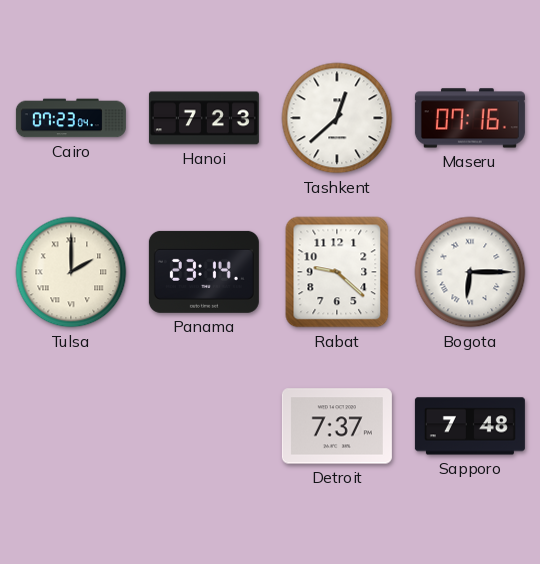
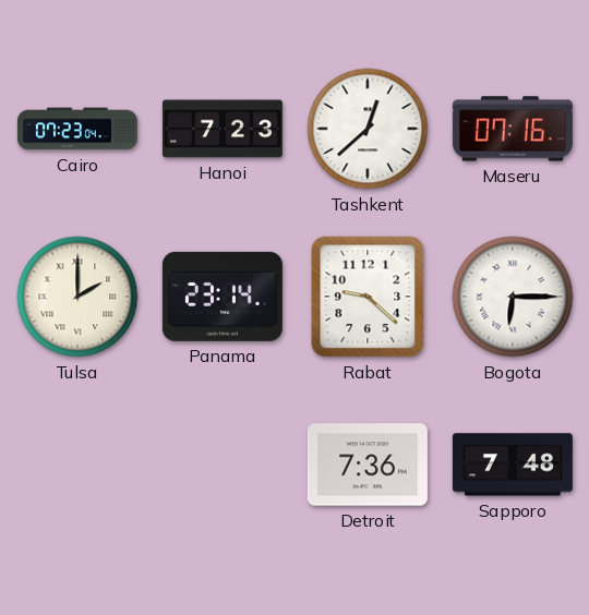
Detroit: 7:37 -> 7:36 (368, 465)
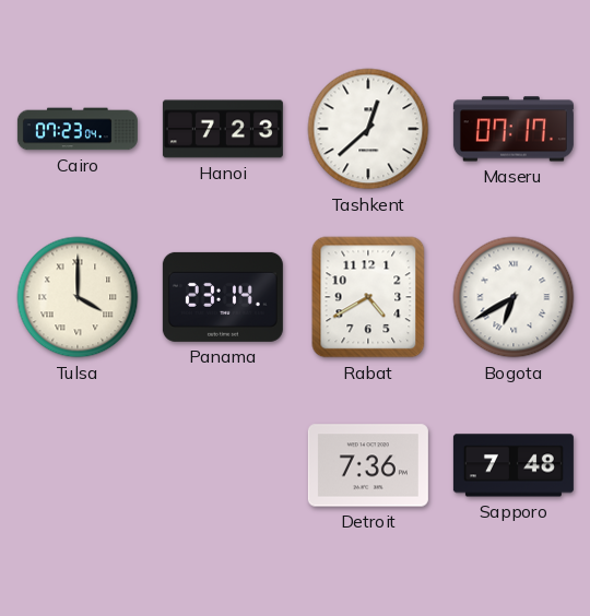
Maseru: 07:16 -> 07:17 (514, 129)
Tulsa: 2:00 -> 4:00 (78, 297)
Rabat: 9:22 -> 4:40 (368, 297)
Bogota: 6:15 -> 6:40 (514, 297)
